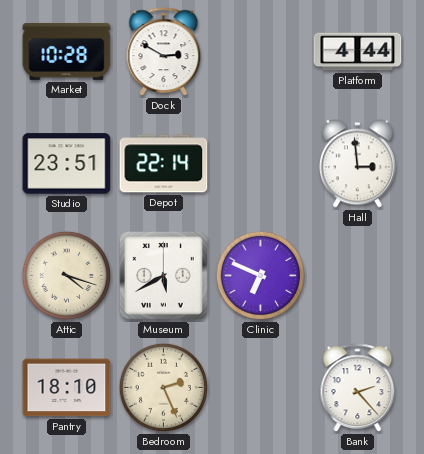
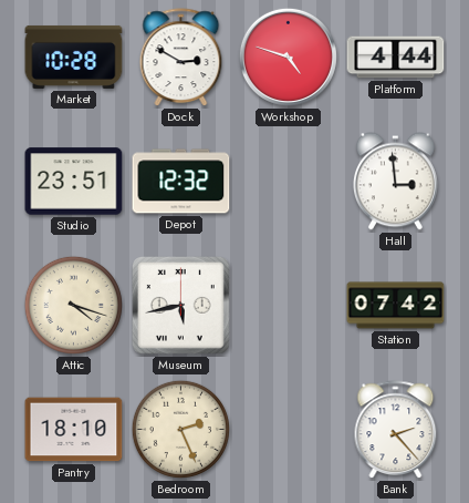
Workshop: none -> 4:48 (288, 57)
Depot: 22:14 -> 12:32 (181, 182)
Museum: 5:40 -> 5:43 (181, 306)
Clinic: 6:49 -> none (260, 275)
Station: none -> 07:42 (396, 306)
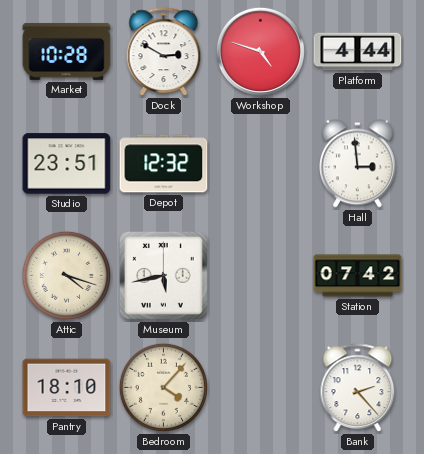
Bedroom: 2:26 -> 4:07 (163, 387)
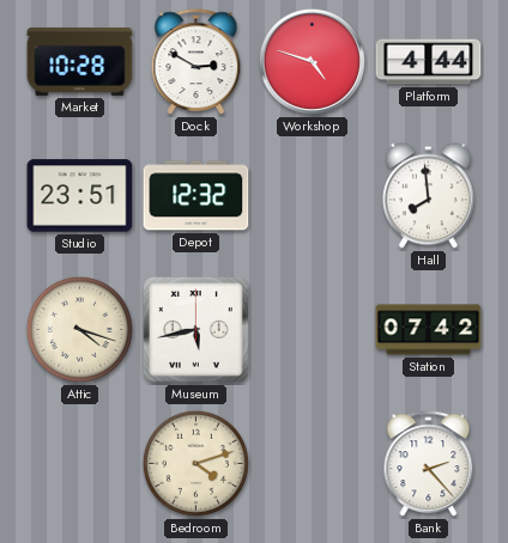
Hall: 2:59 -> 7:59 (428, 196)
Pantry: 18:10 -> none (67, 388)
Bedroom: 4:07 -> 4:12 (195, 463)
